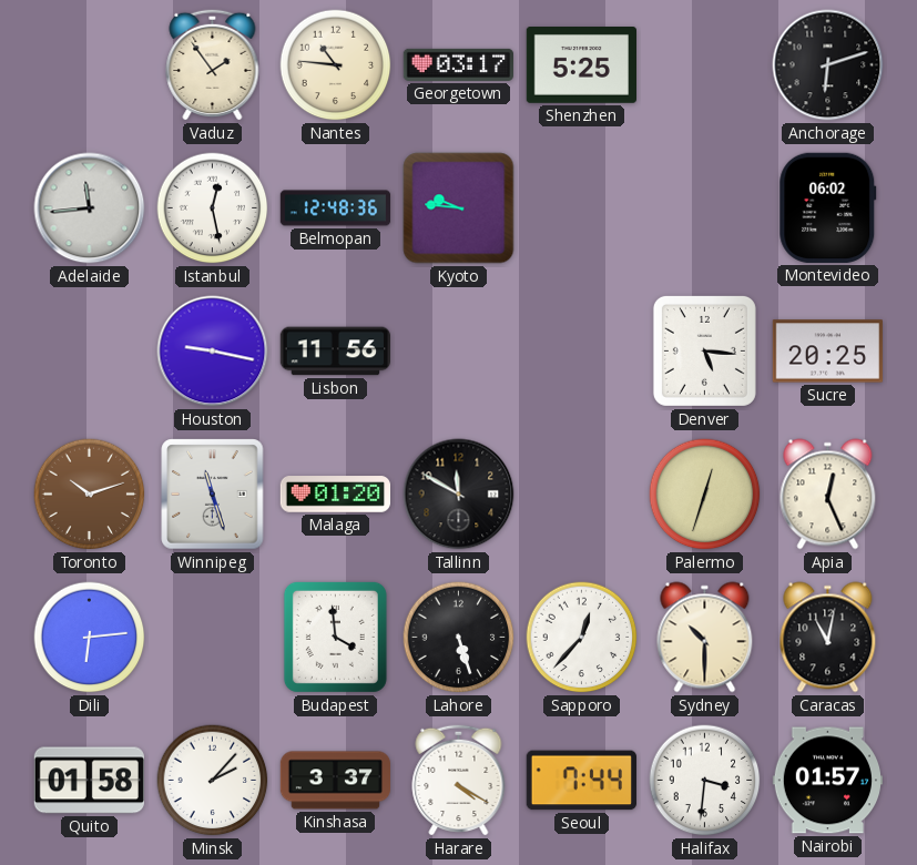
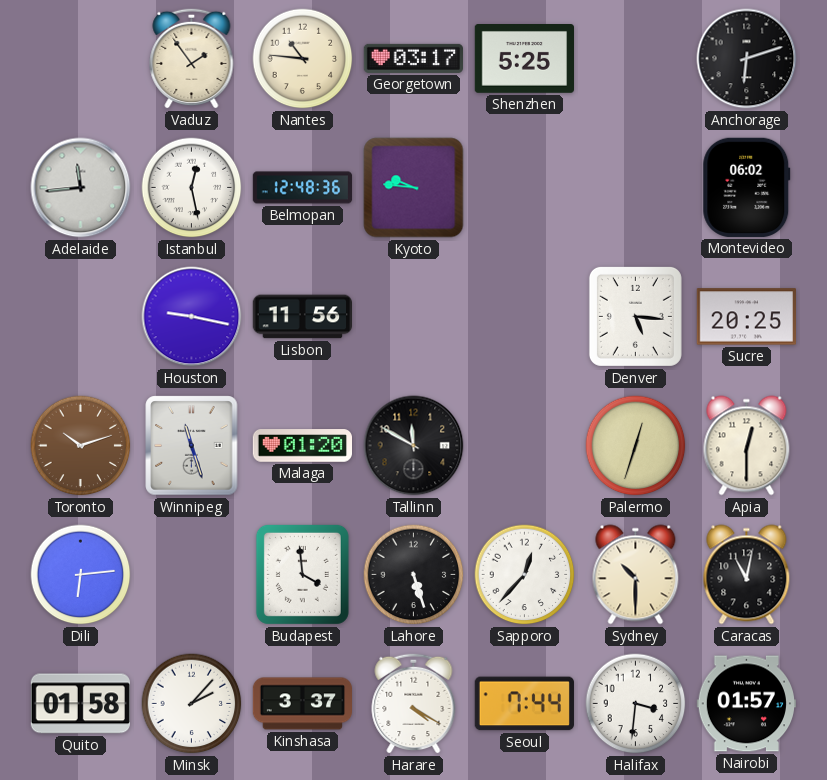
Apia: 12:26 -> 12:30 (747, 446)
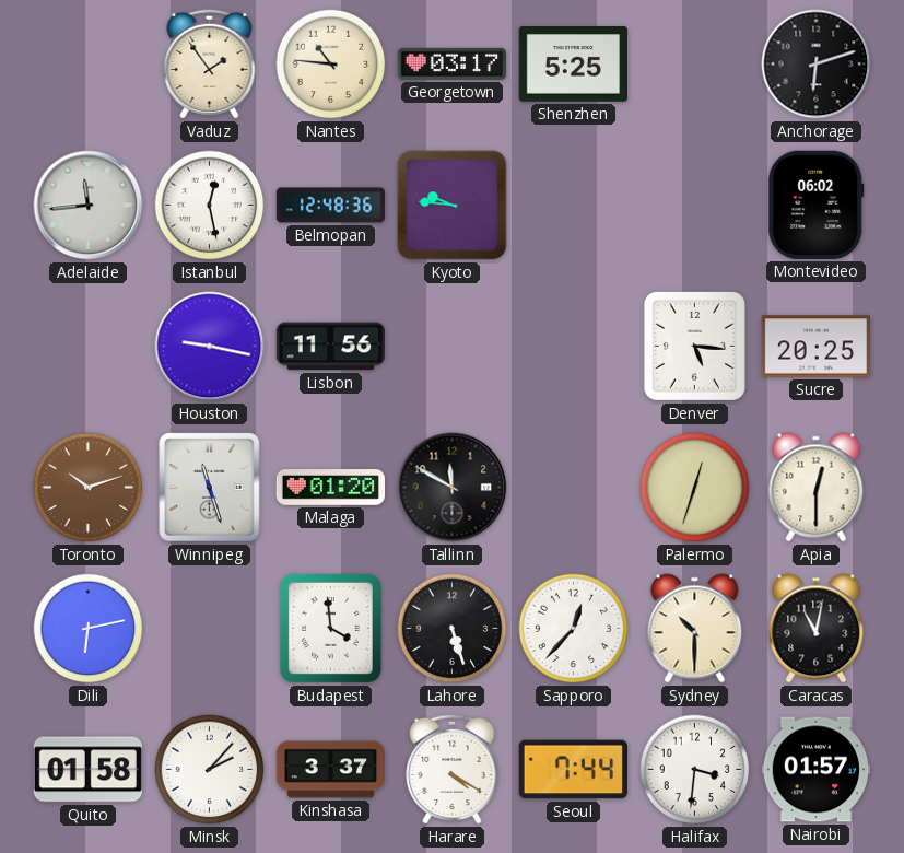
Dili: 6:14 -> 6:13 (89, 629)
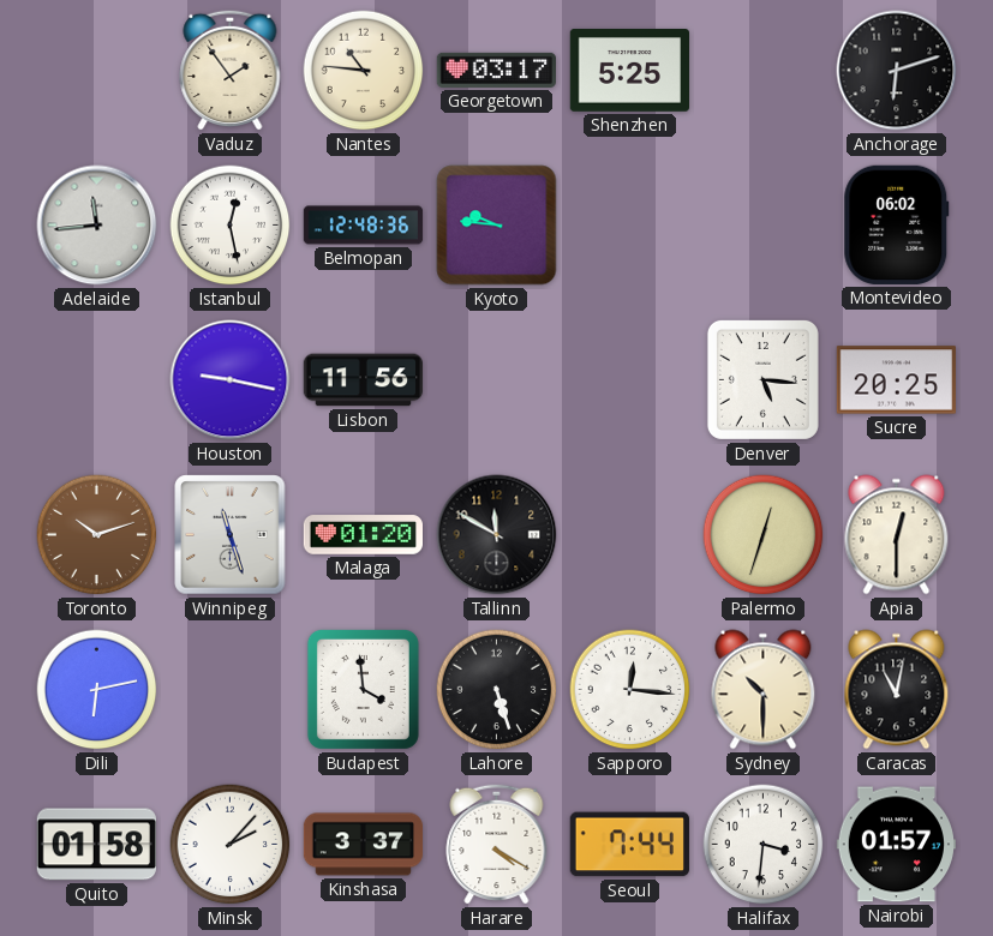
Sapporo: 12:37 -> 12:16 (630, 690)
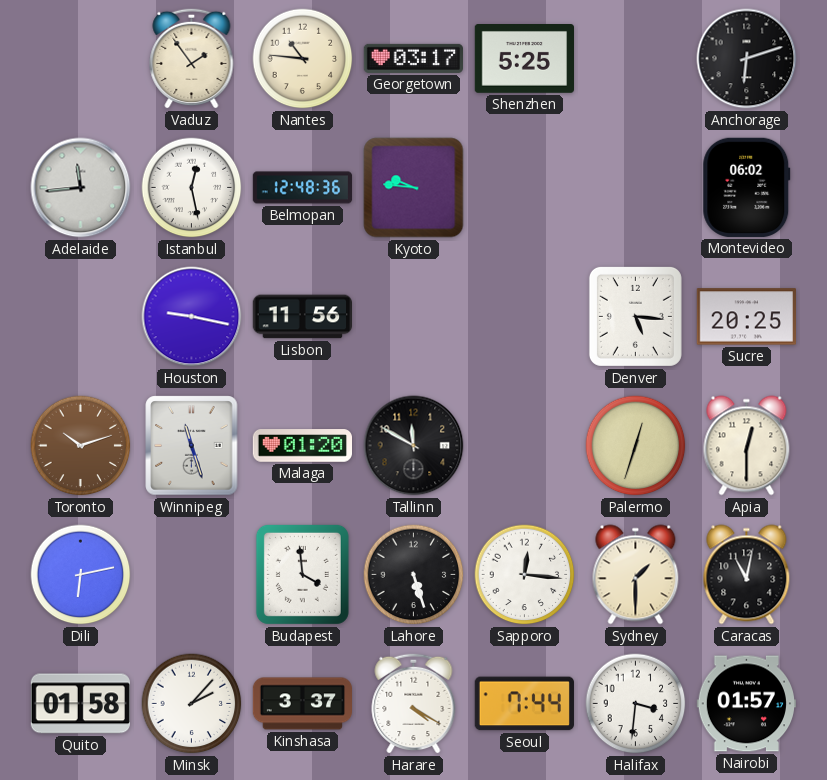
Sydney: 10:30 -> 1:30 (636, 575)
